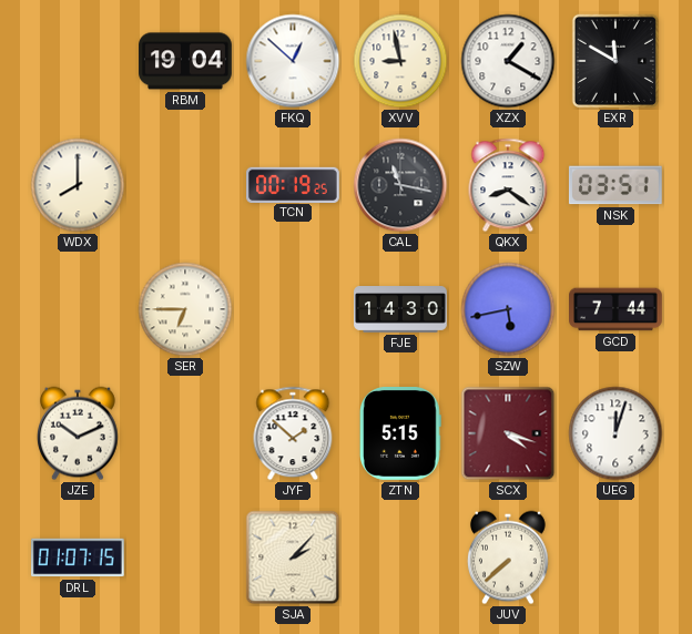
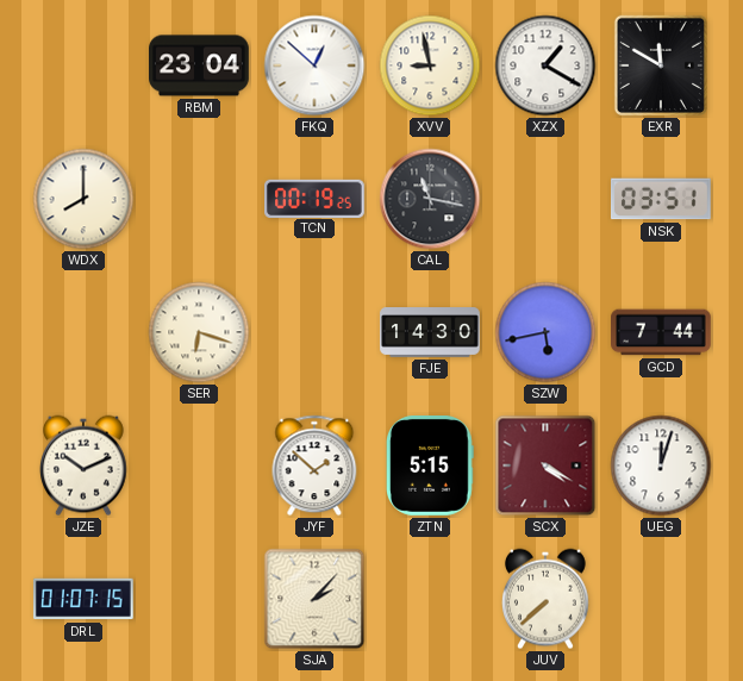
RBM: 19:04 -> 23:04 (200, 65)
QKX: 8:21 -> none (508, 185)
SER: 6:45 -> 6:18 (199, 332)
SCX: 4:18 -> 4:20 (545, 466)
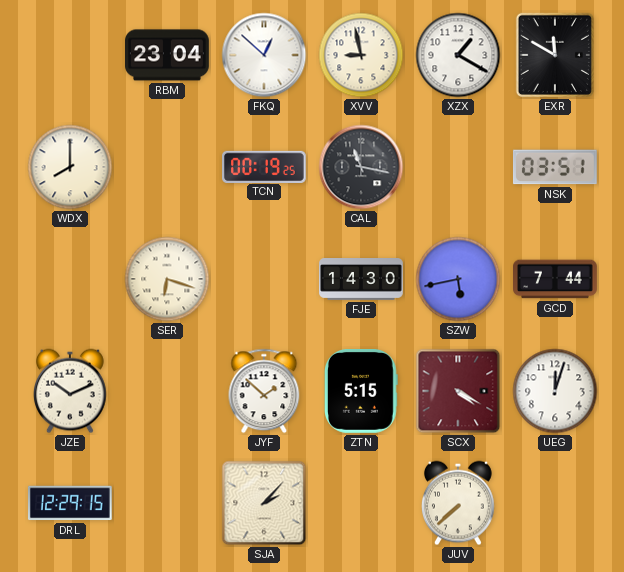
DRL: 01:07 -> 12:29 (70, 503)
